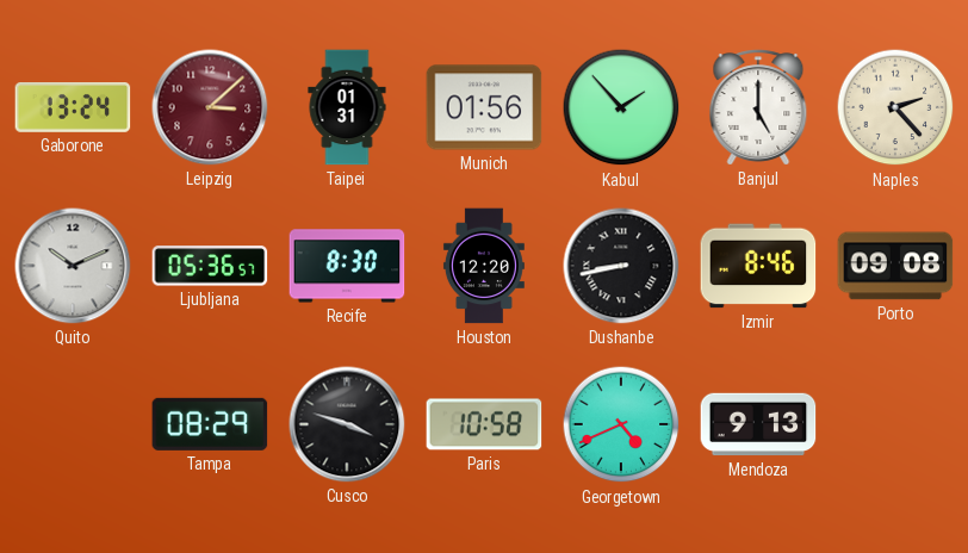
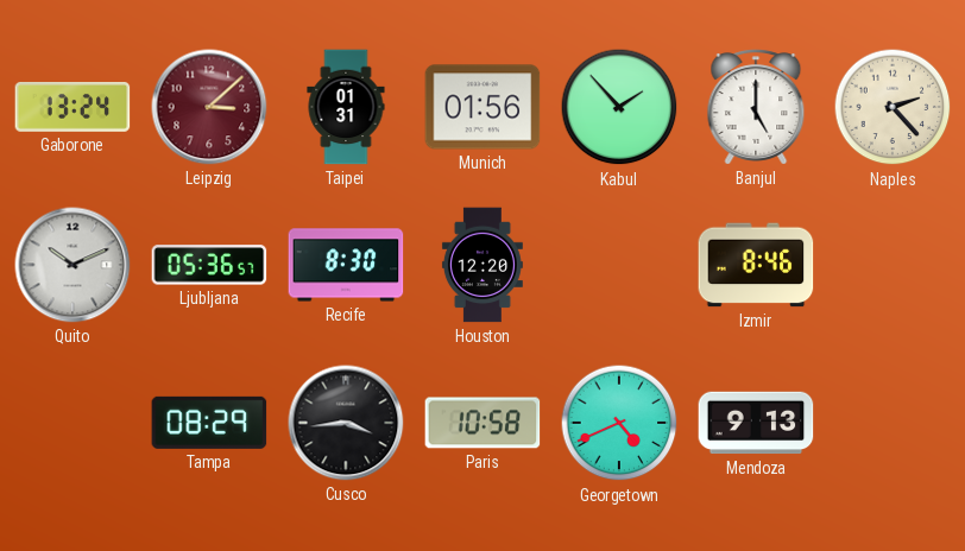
Dushanbe: 8:43 -> none (621, 266)
Porto: 09:08 -> none (895, 266)
Cusco: 3:48 -> 3:44 (346, 423)
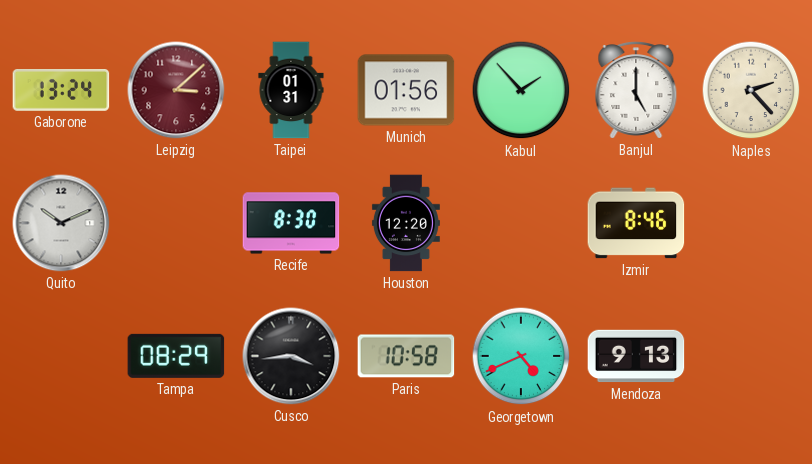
Ljubljana: 05:36 -> none (209, 265)
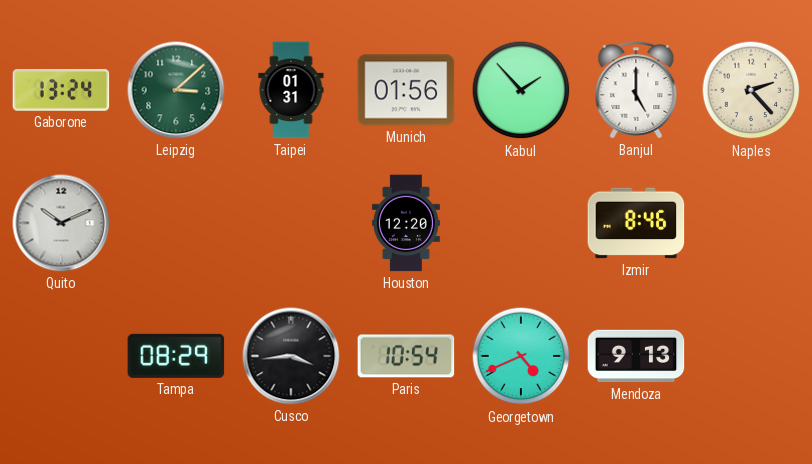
Leipzig dial: burgundy -> green (176, 90)
Recife: 8:30 -> none (291, 223)
Paris: 10:58 -> 10:54 (406, 356)
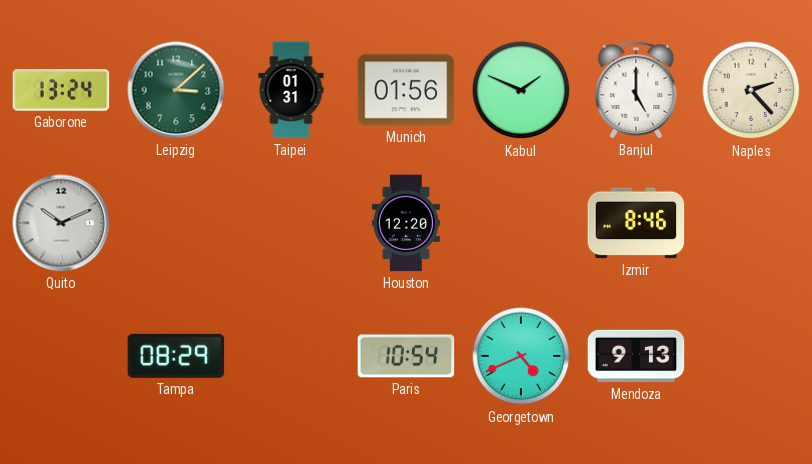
Kabul: 1:53 -> 1:49 (521, 90)
Cusco: 3:44 -> none (291, 356)
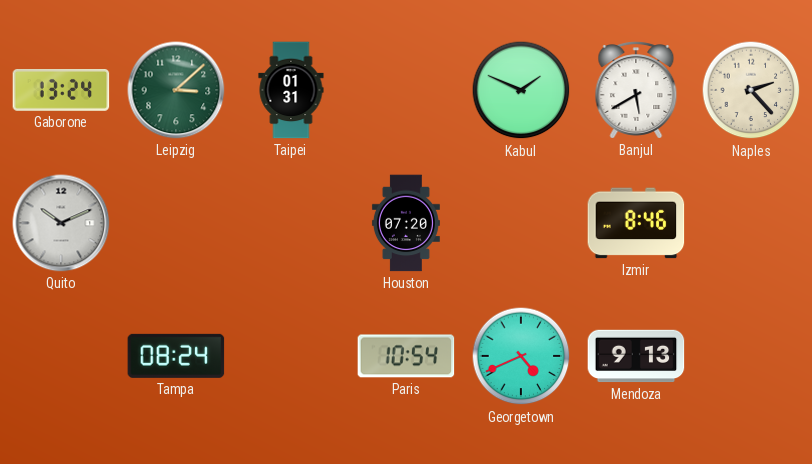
Munich: 01:56 -> none (406, 90)
Banjul: 5:00 -> 5:40 (636, 90)
Houston: 12:20 -> 07:20 (406, 223)
Tampa: 08:29 -> 08:24 (176, 356)
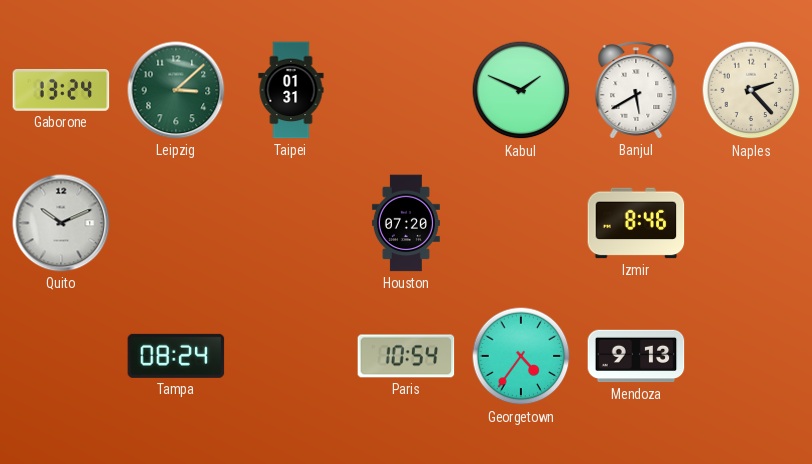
Georgetown: 4:41 -> 4:36 (521, 356)
